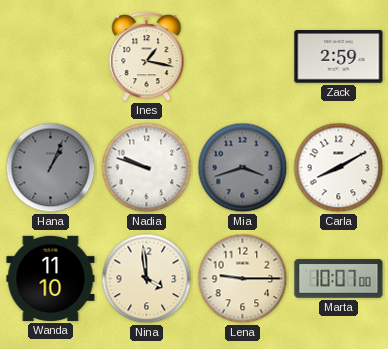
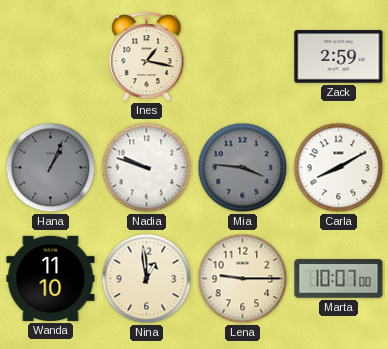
Mia: 3:42 -> 3:46 (243, 168)
Nina: 3:59 -> 12:59 (147, 279)
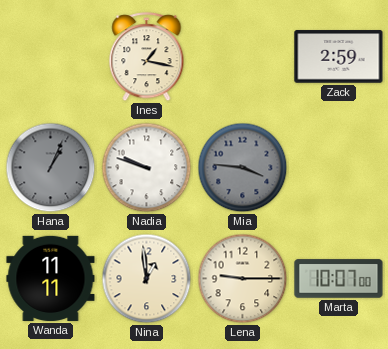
Carla: 8:10 -> none (339, 168)
Wanda: 11:10 -> 11:11 (51, 278)
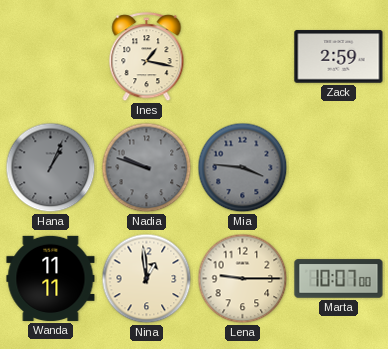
Nadia dial: white -> grey (147, 168)
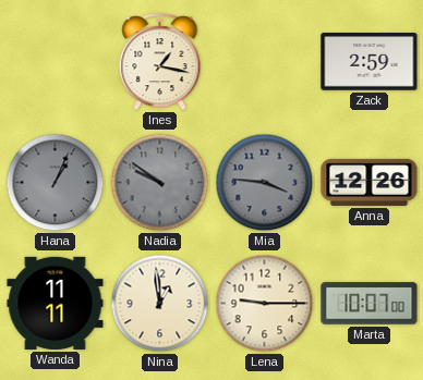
Nadia: 9:48 -> 9:51 (160, 183)
Anna: none -> 12:26 (370, 182)
